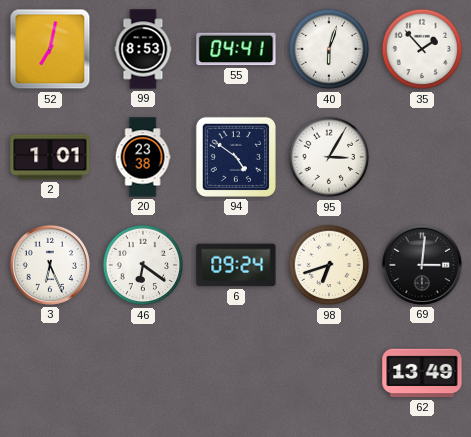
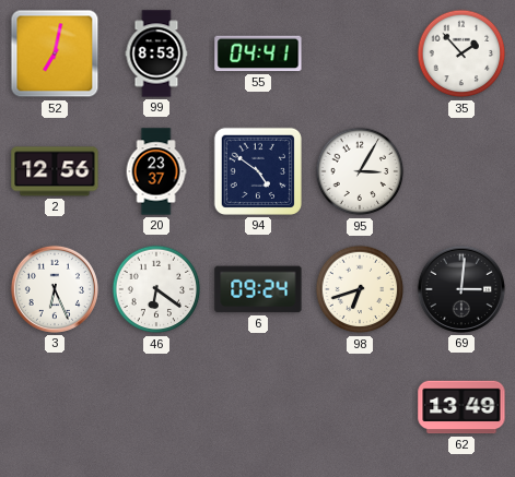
40: 6:03 -> none (329, 49)
2: 1:01 -> 12:56 (55, 171)
20: 23:38 -> 23:37 (156, 171)
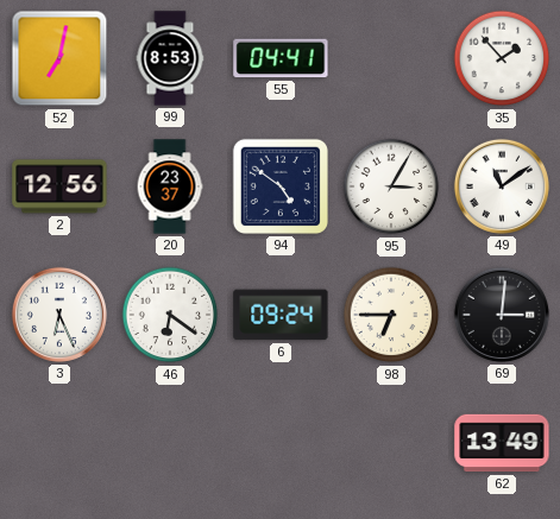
49: none -> 11:09 (502, 186)
98: 6:42 -> 6:45 (391, 315)
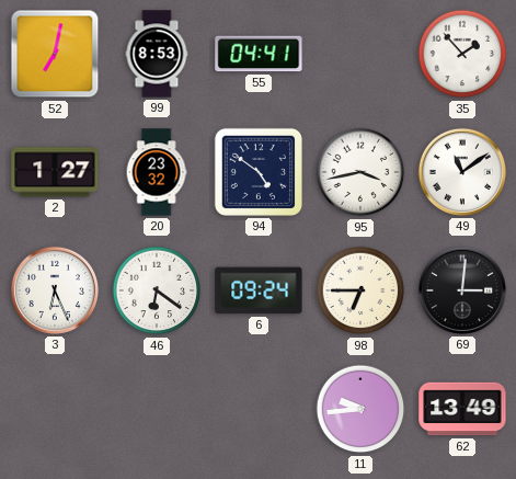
2: 12:56 -> 1:27 (55, 172)
20: 23:37 -> 23:32 (157, 172)
95: 3:05 -> 3:43 (360, 172)
11: none -> 9:44 (360, 409)
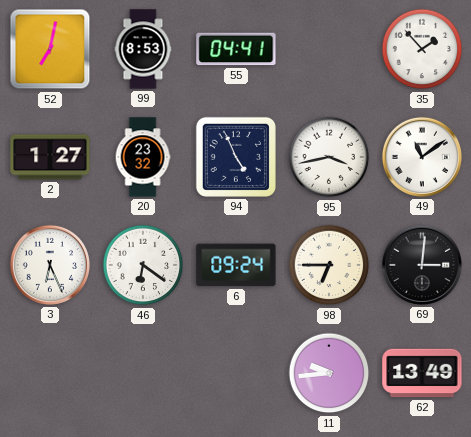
94: 4:51 -> 4:56 (236, 157)
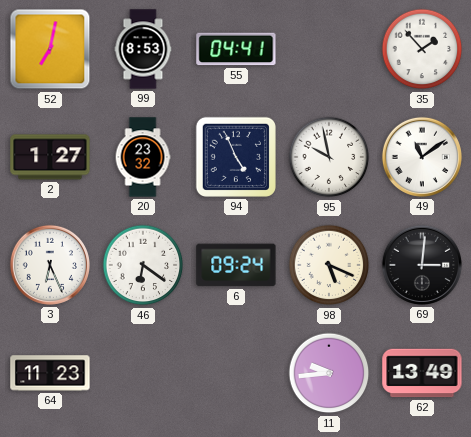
95: 3:43 -> 9:58 (329, 157)
98: 6:45 -> 5:19 (329, 265)
64: none -> 11:23 (50, 373)
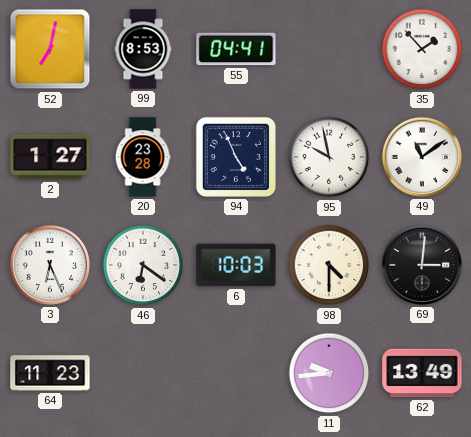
20: 23:32 -> 23:28 (143, 157)
6: 09:24 -> 10:03 (236, 265)
98: 5:19 -> 4:30 (329, 265)
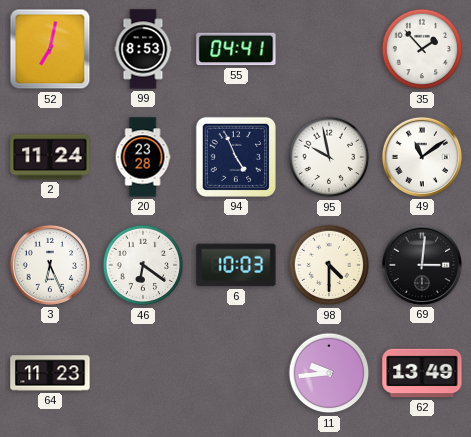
2: 1:27 -> 11:24 (50, 157)
